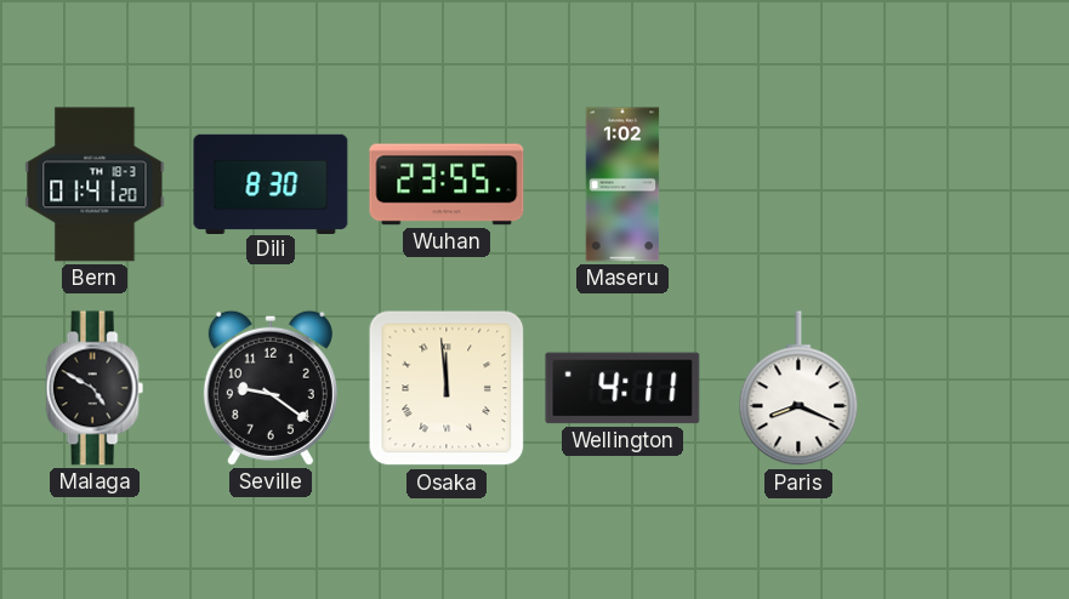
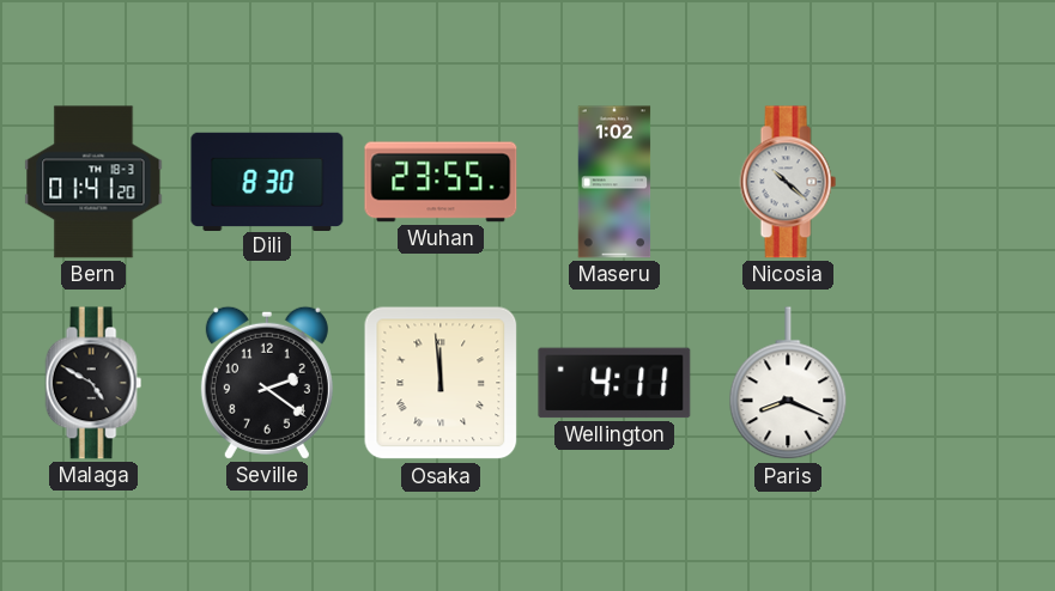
Nicosia: none -> 10:22 (788, 182)
Seville: 9:21 -> 2:21 (267, 383)
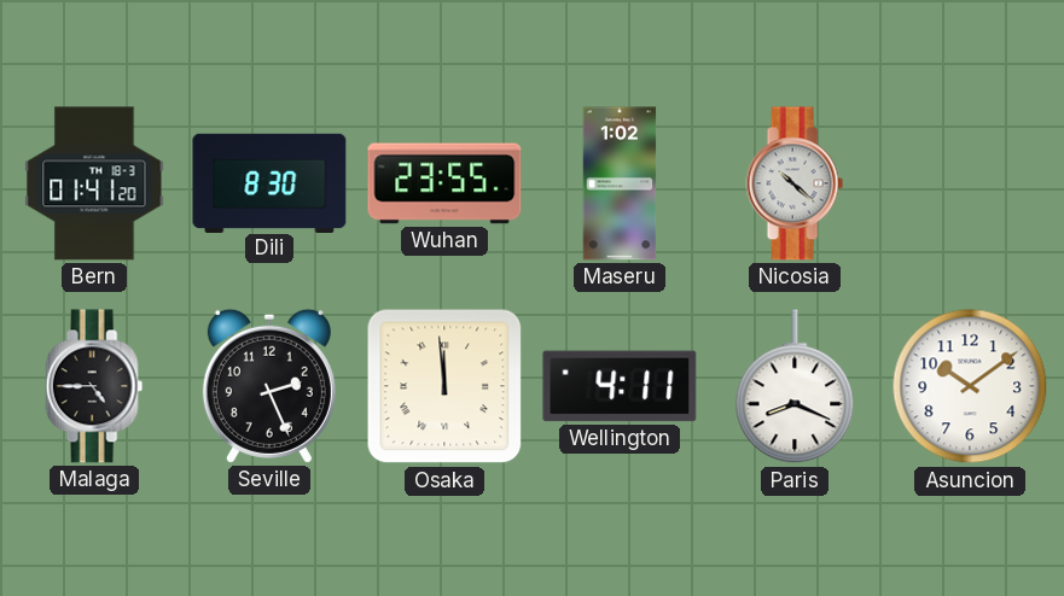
Malaga: 4:50 -> 4:45 (94, 386)
Seville: 2:21 -> 2:26 (269, 386)
Asuncion: none -> 10:09 (970, 386)
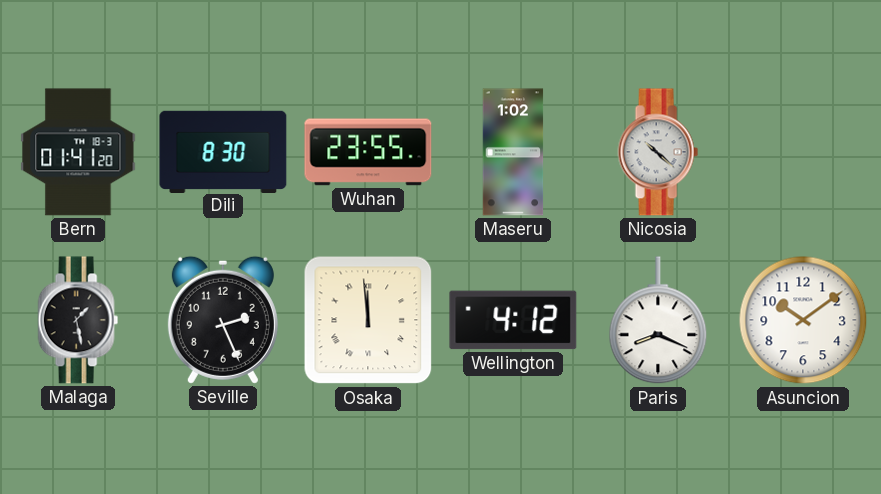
Malaga: 4:45 -> 1:28 (78, 320)
Wellington: 4:11 -> 4:12 (513, 320)
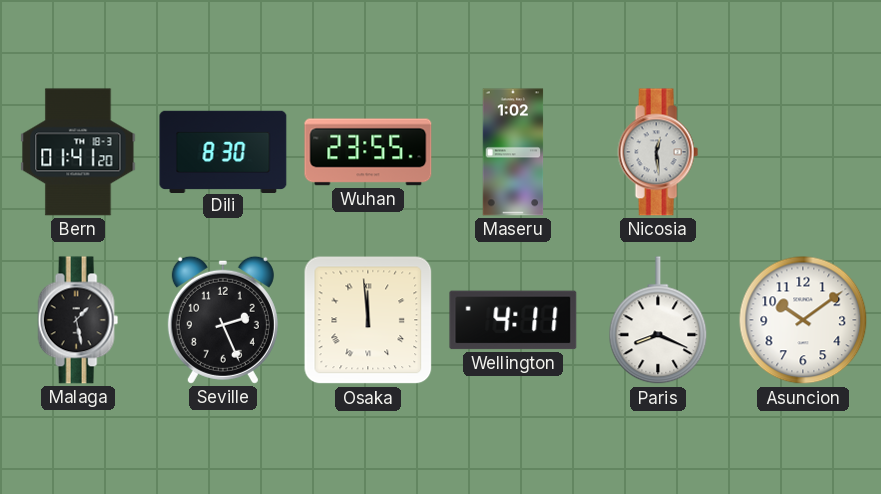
Nicosia: 10:22 -> 12:29 (658, 152)
Wellington: 4:12 -> 4:11 (513, 320)
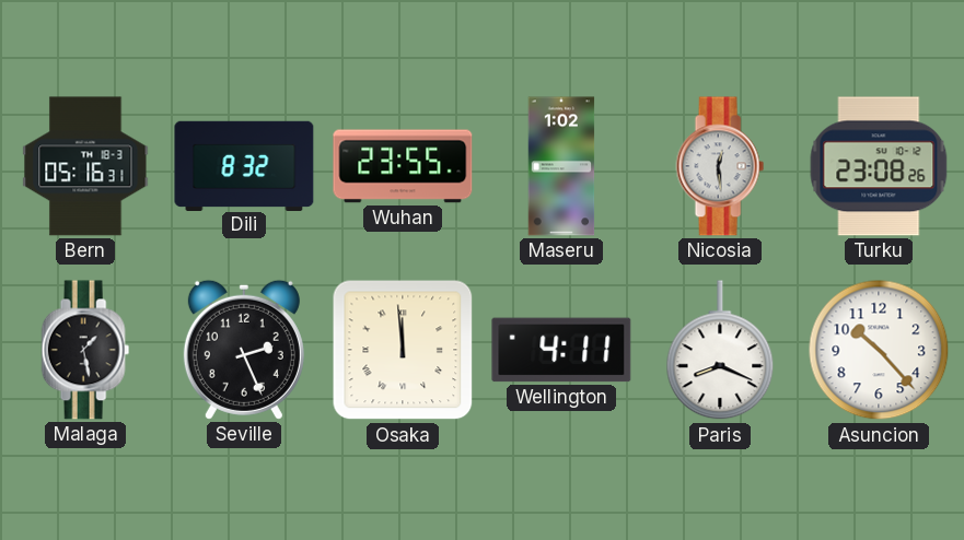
Bern: 01:41 -> 05:16 (85, 166)
Dili: 8:30 -> 8:32 (244, 165)
Turku: none -> 23:08 (879, 166)
Asuncion: 10:09 -> 10:23 (879, 350)
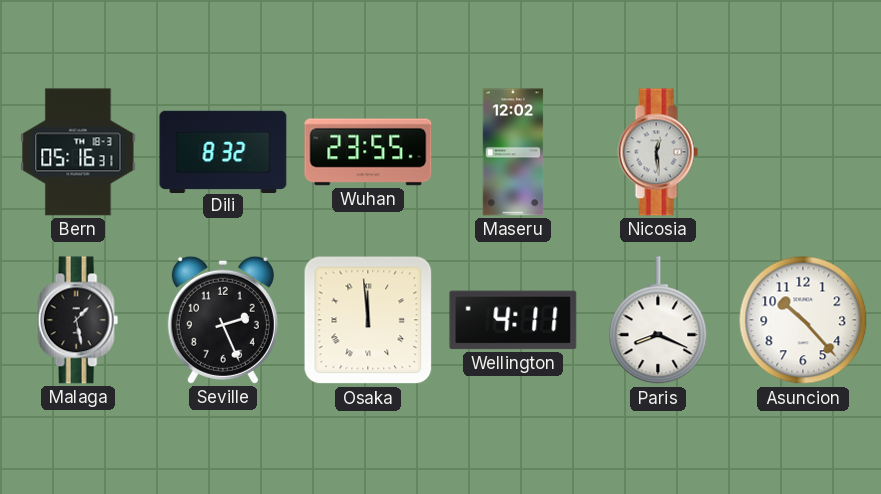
Maseru: 1:02 -> 12:02 (513, 152)
Turku: 23:08 -> none (879, 166)
